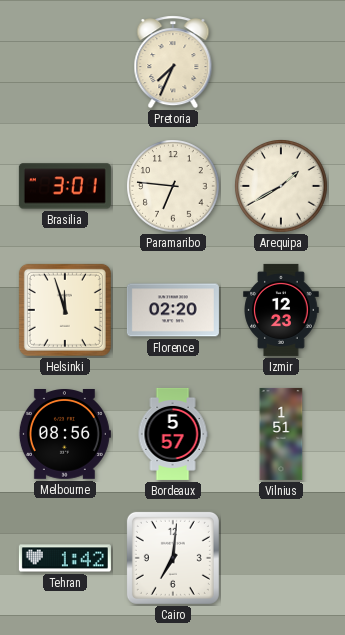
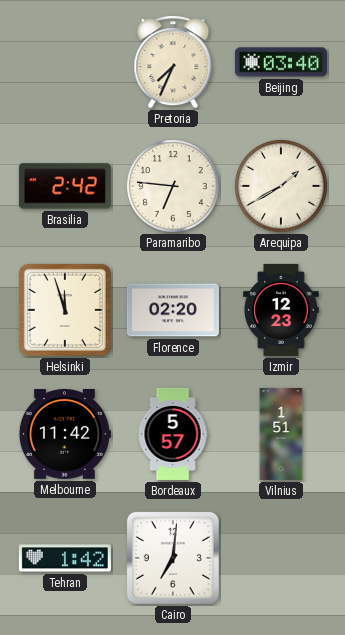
Beijing: none -> 03:40 (281, 62)
Brasilia: 3:01 -> 2:42 (65, 186)
Melbourne: 08:56 -> 11:42 (64, 435)
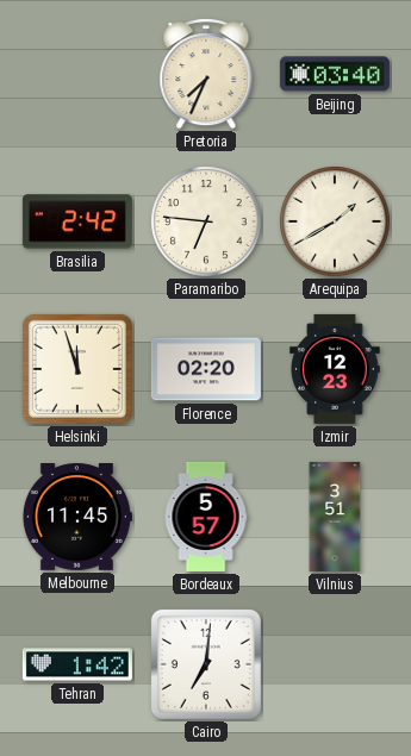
Melbourne: 11:42 -> 11:45 (76, 518)
Vilnius: 1:51 -> 3:51 (335, 517)
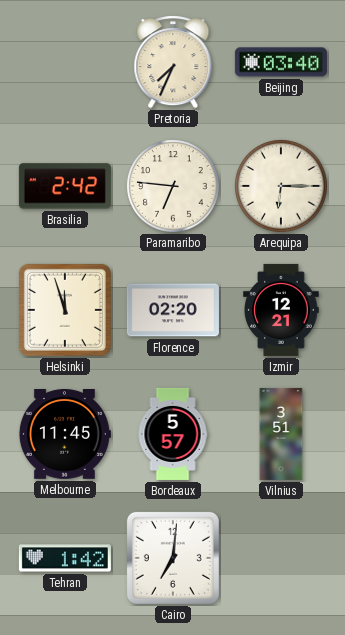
Arequipa: 1:40 -> 6:15 (281, 186)
Izmir: 12:23 -> 12:21 (281, 310)
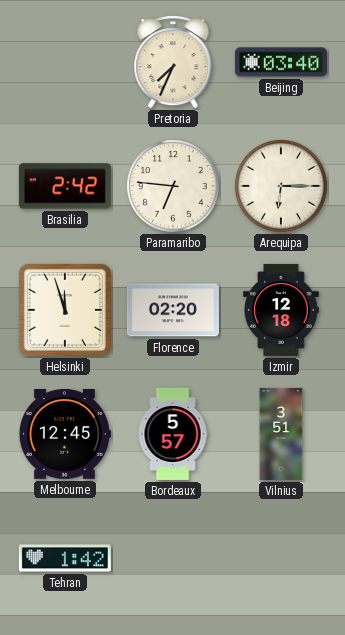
Izmir: 12:21 -> 12:18 (281, 310)
Melbourne: 11:45 -> 12:45 (64, 435)
Cairo: 7:01 -> none (173, 558)
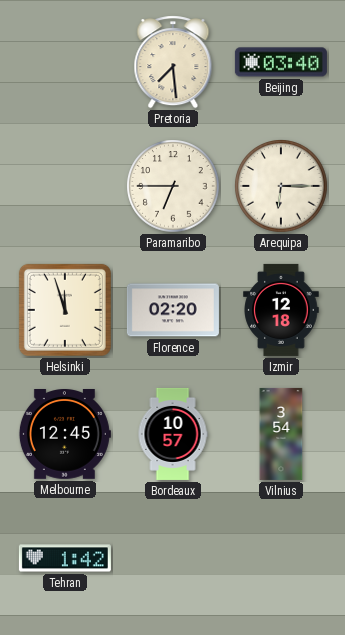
Pretoria: 7:34 -> 7:29 (173, 62)
Brasilia: 2:42 -> none (65, 186)
Paramaribo: 6:46 -> 6:45 (173, 186)
Bordeaux: 5:57 -> 10:57 (173, 434)
Vilnius: 3:51 -> 3:54 (281, 434)
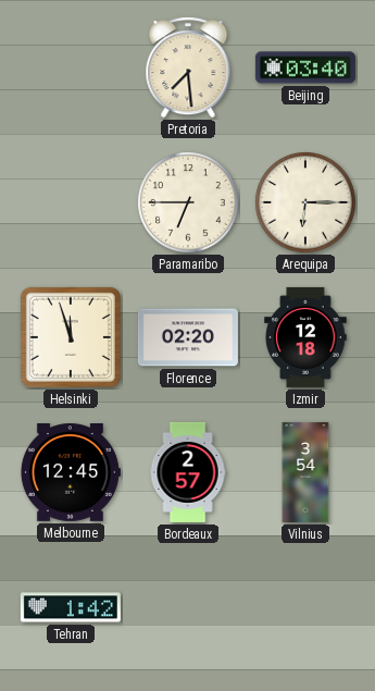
Bordeaux: 10:57 -> 2:57 (188, 472)
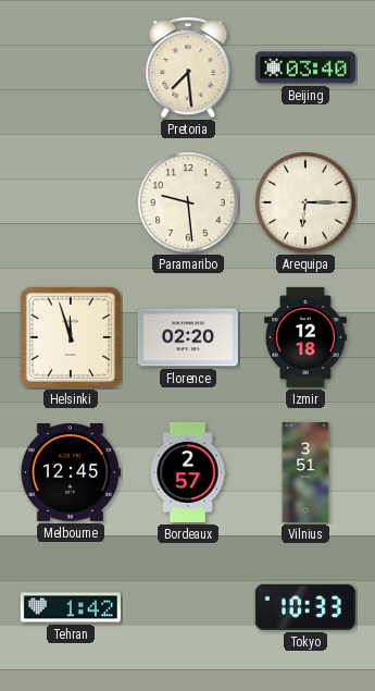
Paramaribo: 6:45 -> 9:29 (188, 202)
Vilnius: 3:54 -> 3:51 (305, 472)
Tokyo: none -> 10:33 (305, 607)
